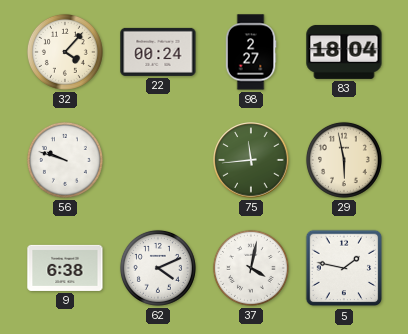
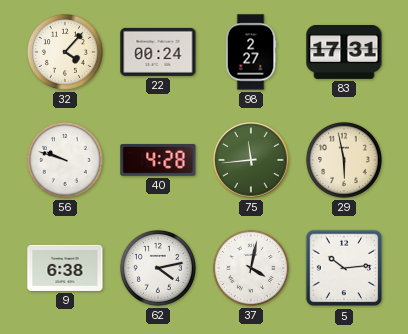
83: 18:04 -> 17:31 (344, 52)
40: none -> 4:28 (158, 160)
62: 4:11 -> 4:13 (158, 268)
5: 1:47 -> 10:14 (344, 268)
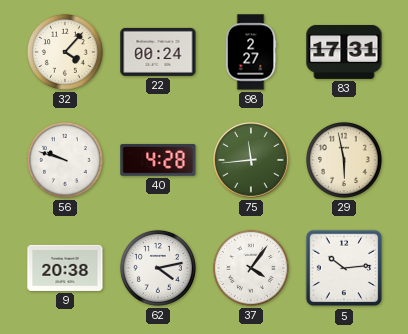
9: 6:38 -> 20:38 (65, 268)
37: 4:02 -> 4:06 (251, 268)
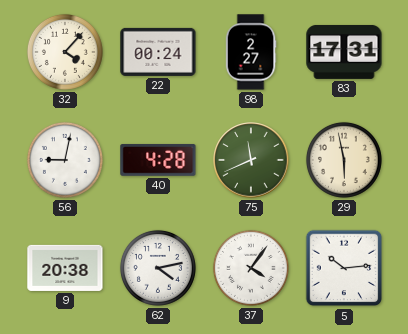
56: 9:48 -> 9:02 (65, 160)
75: 11:44 -> 11:41 (251, 160)
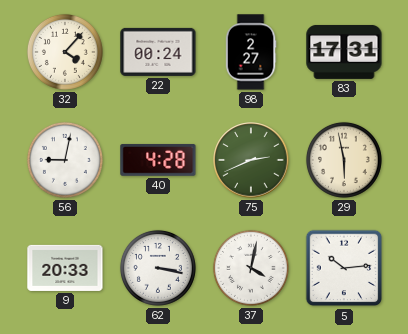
75: 11:41 -> 2:41 (251, 160)
9: 20:38 -> 20:33 (65, 268)
62: 4:13 -> 3:17 (158, 268)
37: 4:06 -> 4:02 (251, 268)
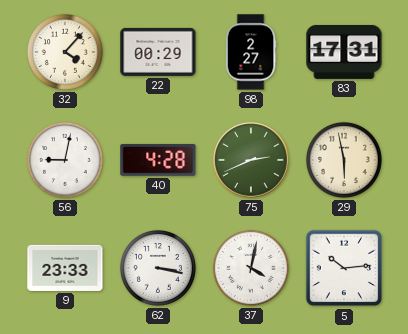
22: 00:24 -> 00:29 (158, 52)
9: 20:33 -> 23:33 (65, 268)
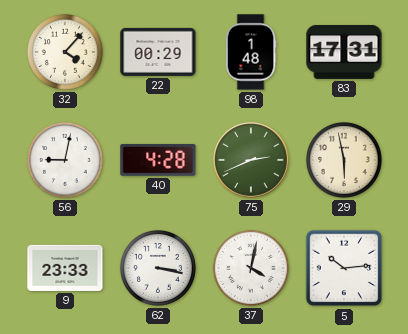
98: 2:27 -> 1:48 (251, 52)
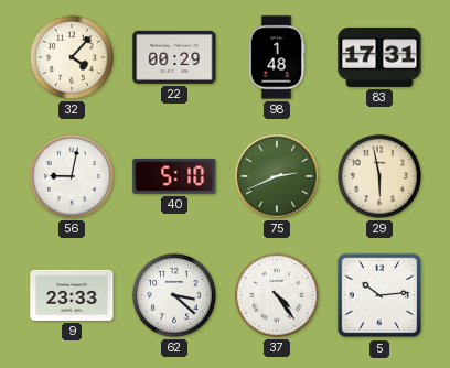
40: 4:28 -> 5:10 (174, 176)
62: 3:17 -> 3:22 (174, 295)
37: 4:02 -> 4:24 (277, 295)
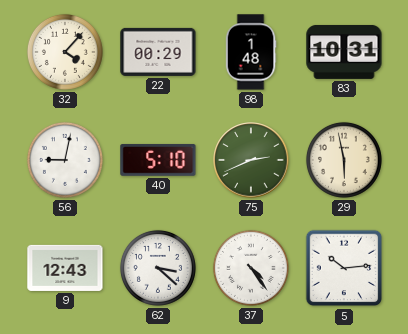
83: 17:31 -> 10:31 (344, 52)
9: 23:33 -> 12:43 (65, 268)
